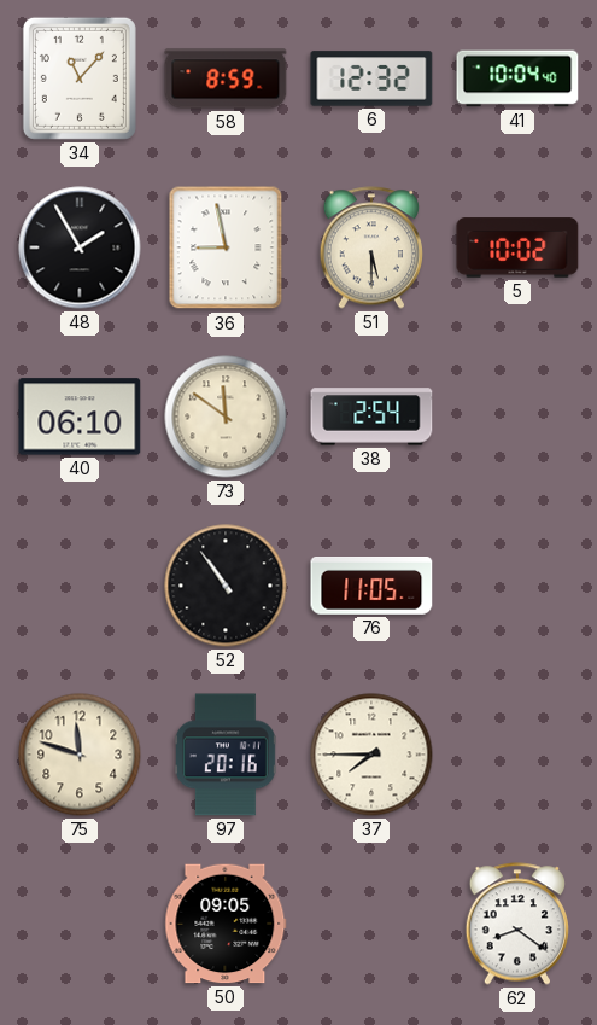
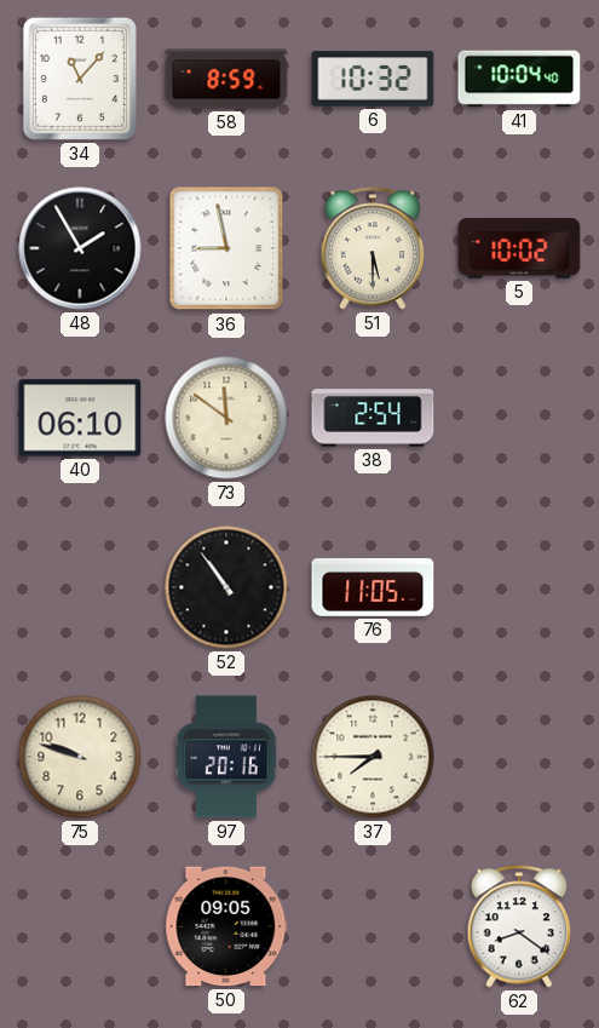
6: 12:32 -> 10:32 (373, 79)
75: 11:48 -> 9:48 (80, 757)
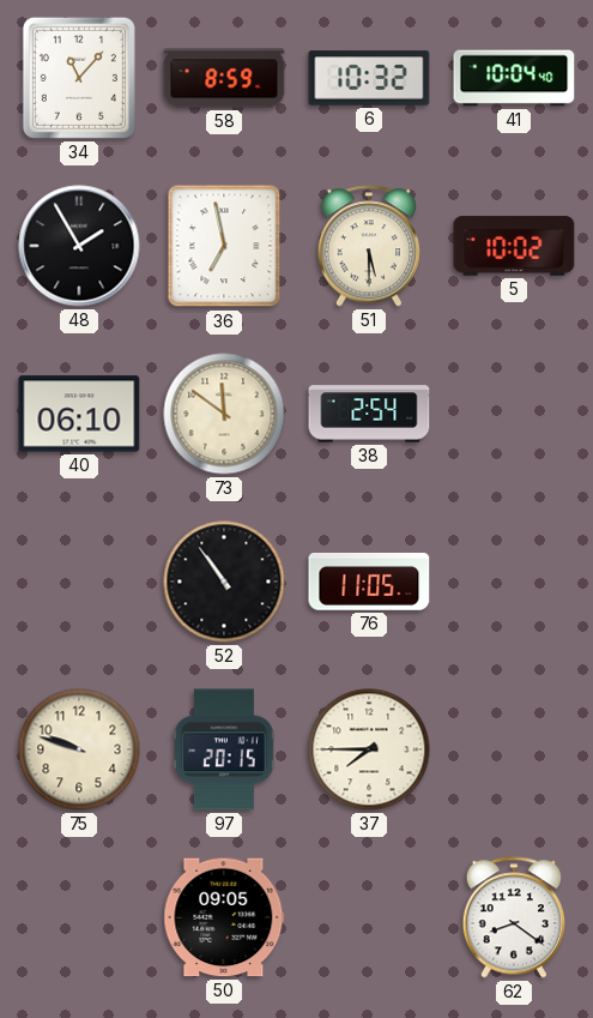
36: 8:58 -> 6:58 (224, 246)
97: 20:16 -> 20:15 (224, 749)
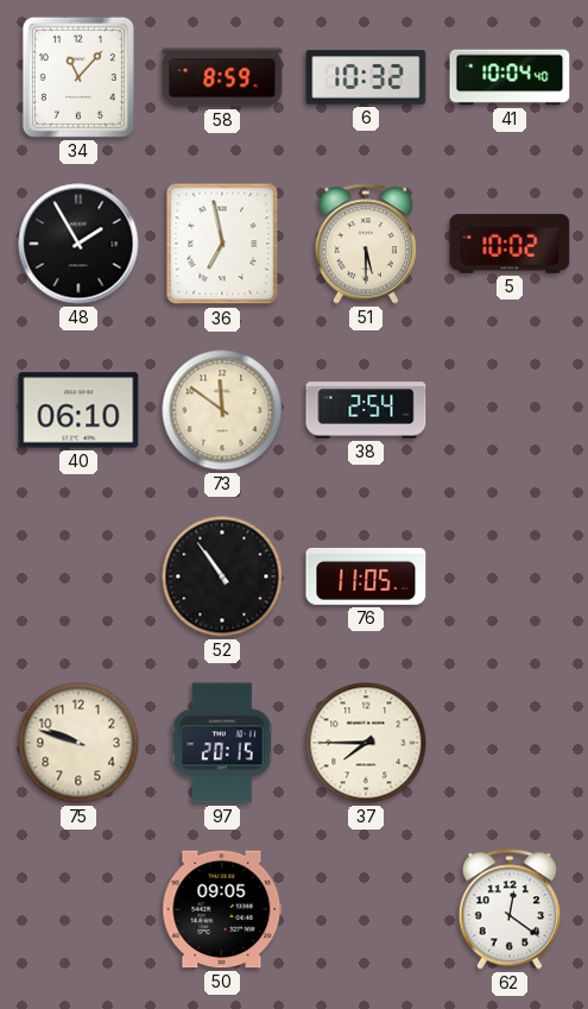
62: 8:21 -> 12:21 (508, 909)
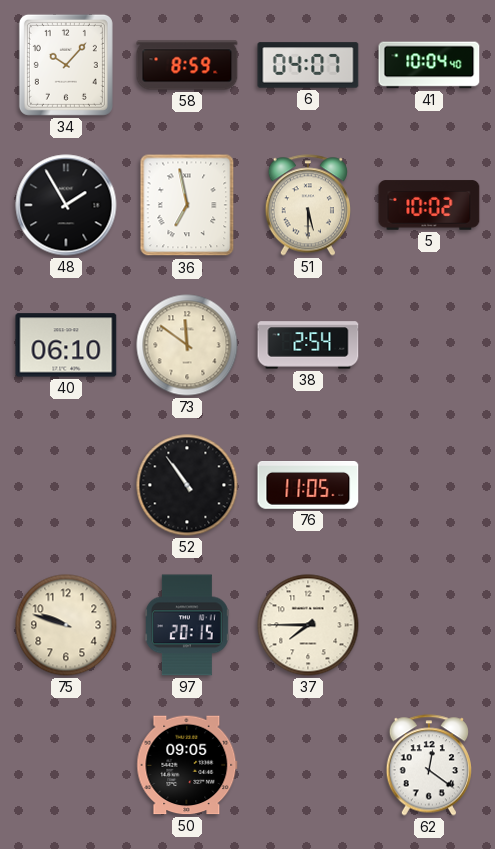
34: 11:07 -> 10:07 (66, 65)
6: 10:32 -> 04:07 (308, 65)
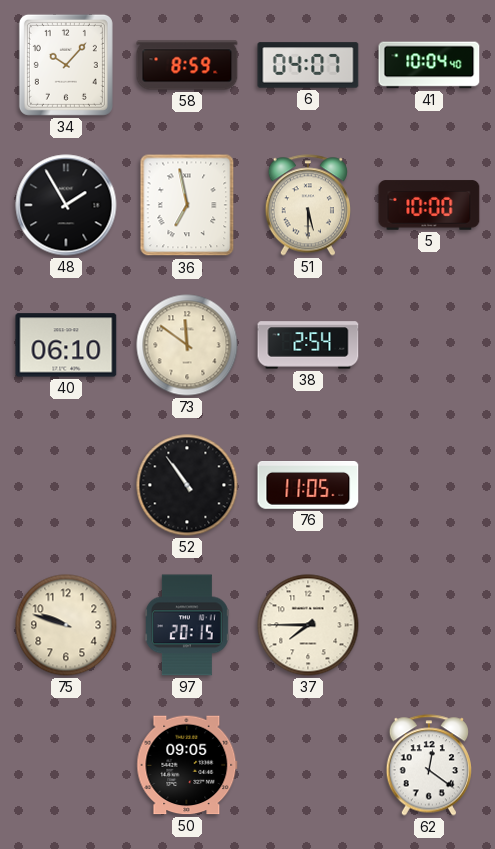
5: 10:02 -> 10:00 (429, 205)
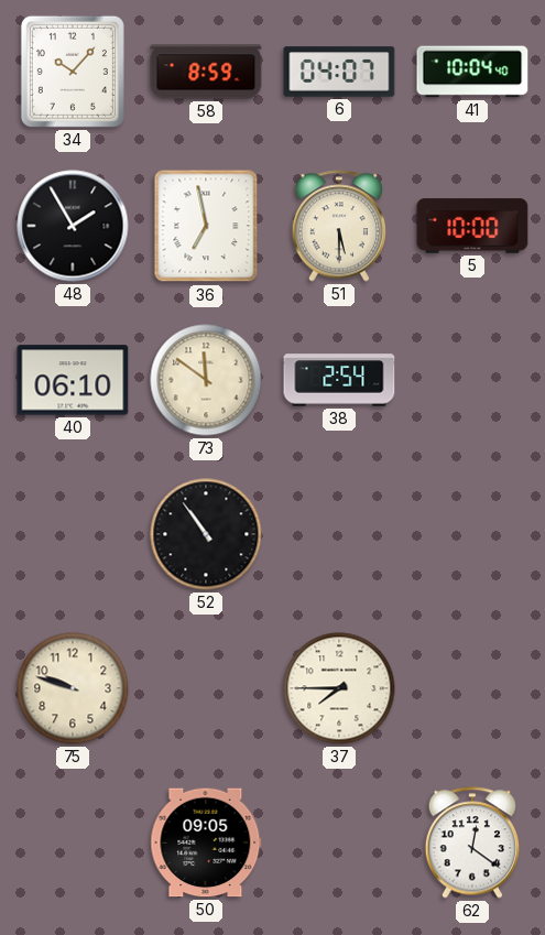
76: 11:05 -> none (308, 486)
97: 20:15 -> none (187, 625)
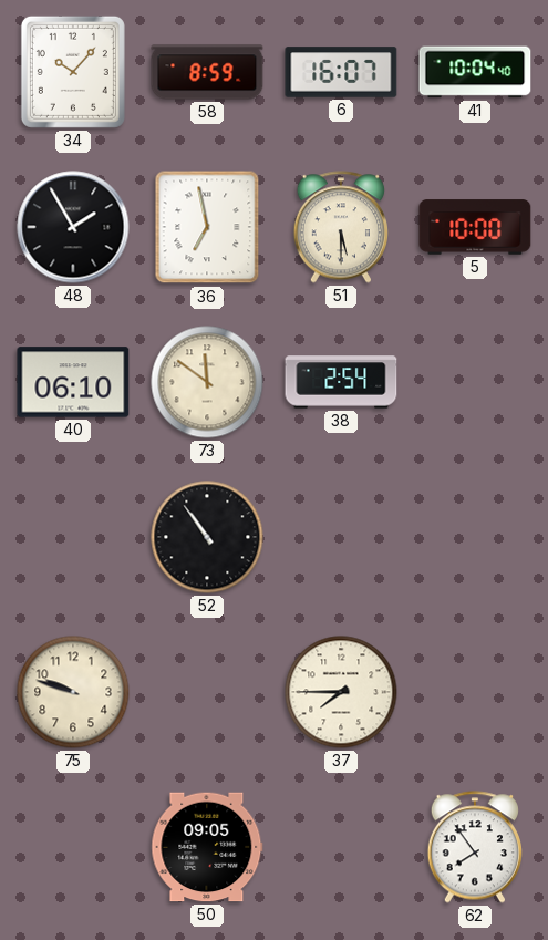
6: 04:07 -> 16:07 (341, 72)
62: 12:21 -> 7:54 (474, 847)
